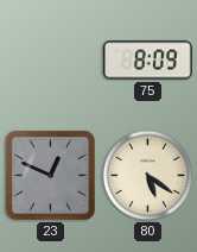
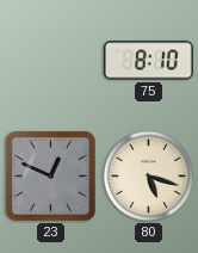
75: 8:09 -> 8:10 (149, 61)
80: 5:21 -> 5:18 (149, 177)
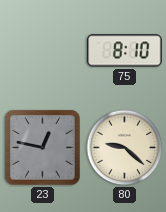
23: 12:49 -> 12:47 (43, 148)
80: 5:18 -> 9:22 (125, 148)
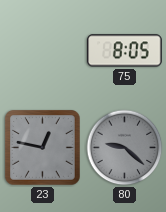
75: 8:10 -> 8:05 (125, 51)
80 dial: cream -> grey (125, 148)
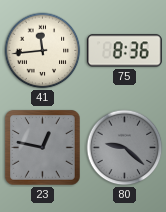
41: none -> 11:44 (43, 51)
75: 8:05 -> 8:36 (125, 51)
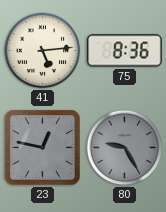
41: 11:44 -> 5:14 (43, 51)
80: 9:22 -> 9:25 (125, 148)
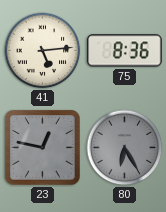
80: 9:25 -> 6:25 (125, 148)
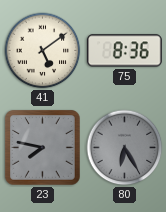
41: 5:14 -> 5:09 (43, 51)
23: 12:47 -> 7:47 (43, 148)
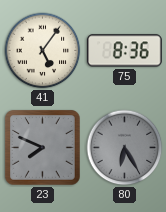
41: 5:09 -> 5:06 (43, 51)
23: 7:47 -> 7:49 (43, 148)
